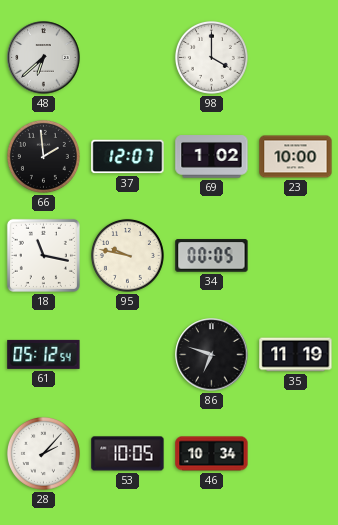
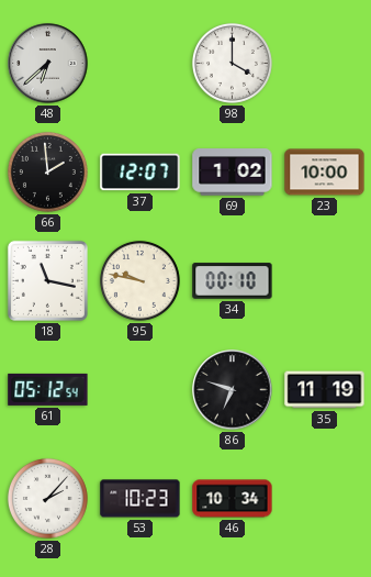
34: 00:05 -> 00:10 (233, 281)
53: 10:05 -> 10:23 (140, 499)
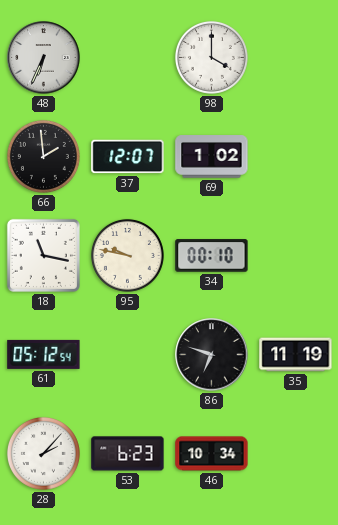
48: 6:38 -> 6:34 (44, 58)
23: 10:00 -> none (325, 173)
53: 10:23 -> 6:23 (128, 454)
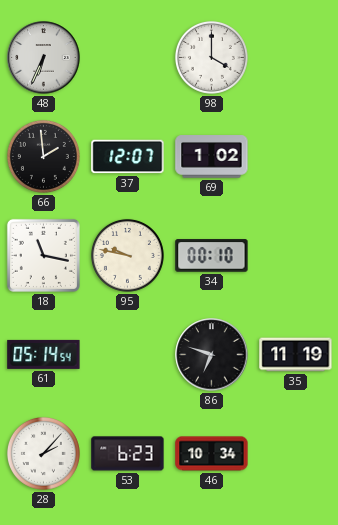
61: 05:12 -> 05:14 (44, 354)
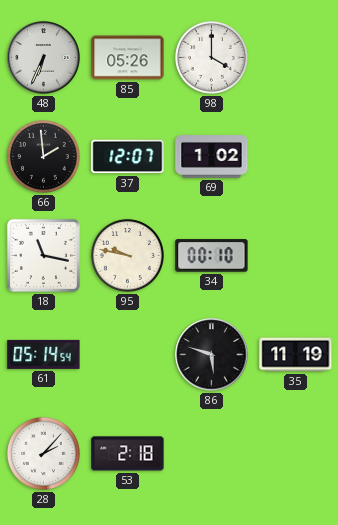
85: none -> 05:26 (128, 58)
86: 6:48 -> 5:48 (212, 355)
53: 6:23 -> 2:18 (128, 454)
46: 10:34 -> none (212, 454)
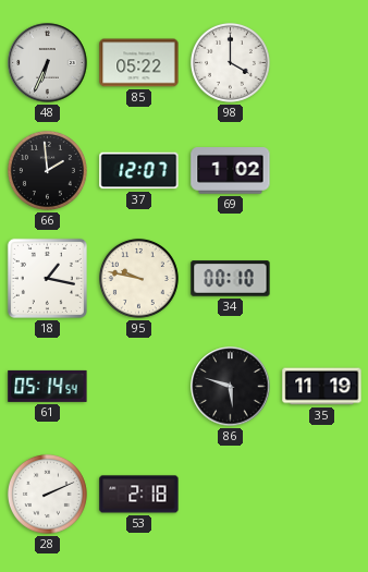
85: 05:26 -> 05:22 (139, 63)
18: 11:17 -> 1:17 (47, 278)
28: 2:07 -> 2:11 (47, 494)
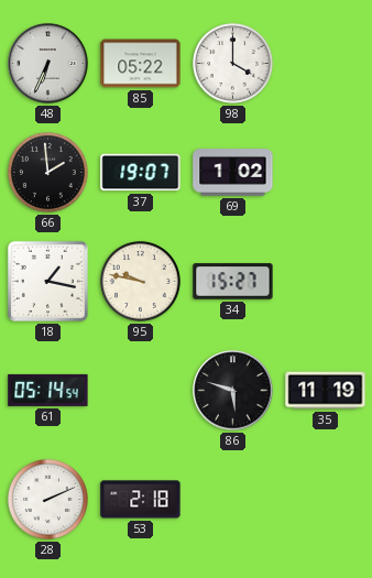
37: 12:07 -> 19:07 (141, 173)
34: 00:10 -> 15:27 (233, 282)
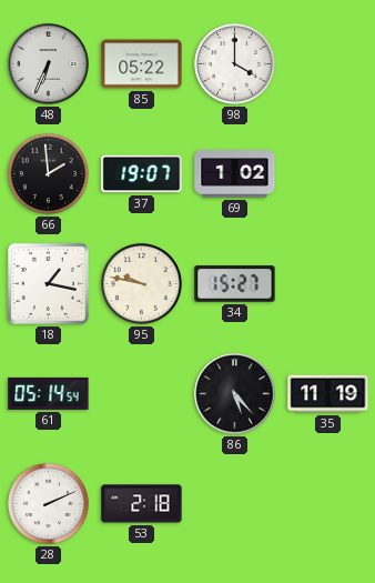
86: 5:48 -> 5:23 (235, 394)
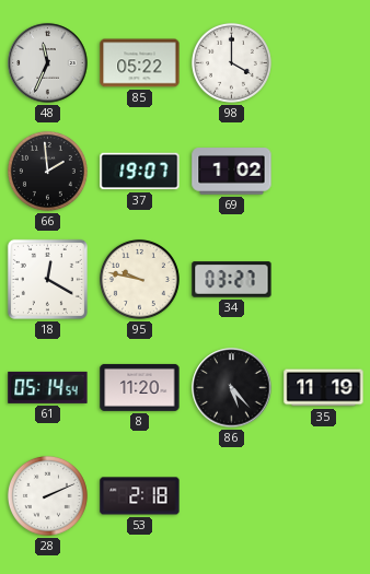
48: 6:34 -> 11:34 (48, 63)
18: 1:17 -> 12:20 (47, 279)
34: 15:27 -> 03:27 (232, 280)
8: none -> 11:20 (140, 387)
